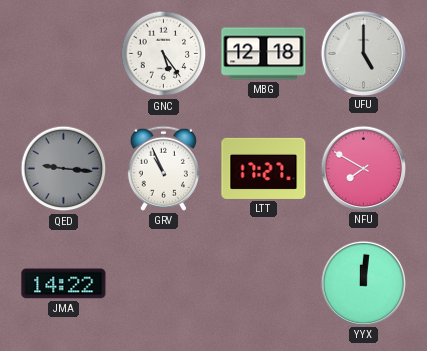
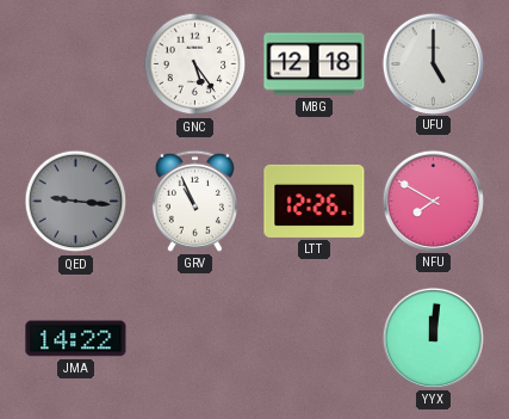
LTT: 17:27 -> 12:26 (315, 201)
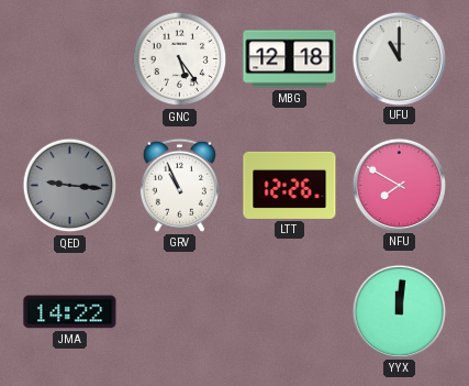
UFU: 5:00 -> 11:00 (399, 58)
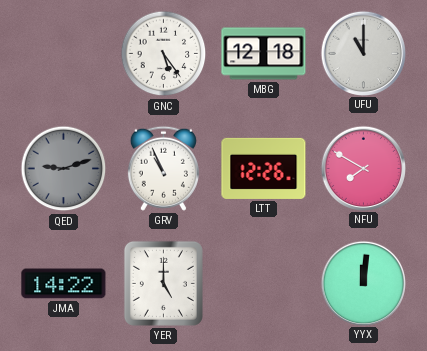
QED: 9:16 -> 9:12 (64, 169)
YER: none -> 5:00 (163, 283)
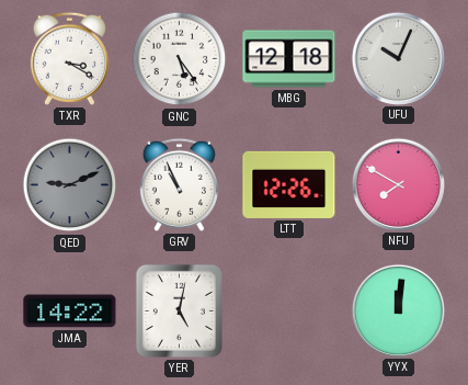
TXR: none -> 3:20 (69, 58)
UFU: 11:00 -> 10:04 (398, 58)
QED: 9:12 -> 9:11 (70, 185)
YER: 5:00 -> 5:02 (179, 310)
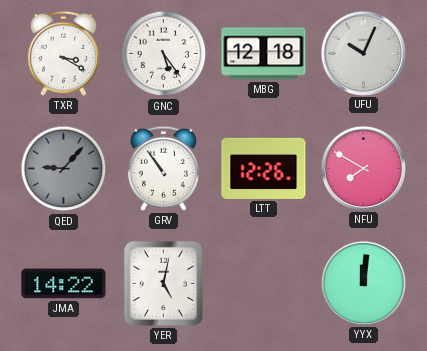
QED: 9:11 -> 9:07 (64, 169)
GRV: 10:56 -> 10:54 (163, 168)
